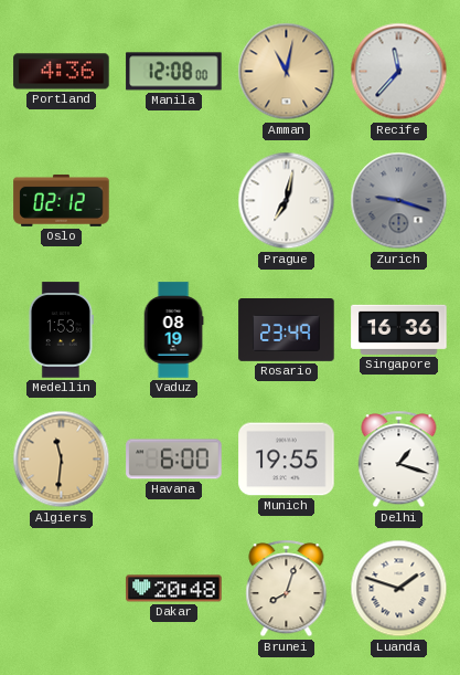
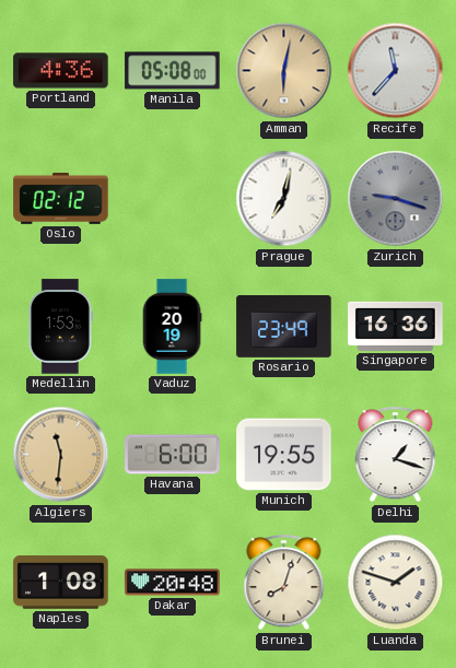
Manila: 12:08 -> 05:08 (173, 71)
Amman: 11:02 -> 6:02 (284, 71)
Vaduz: 08:19 -> 20:19 (172, 327)
Naples: none -> 1:08 (61, 583)
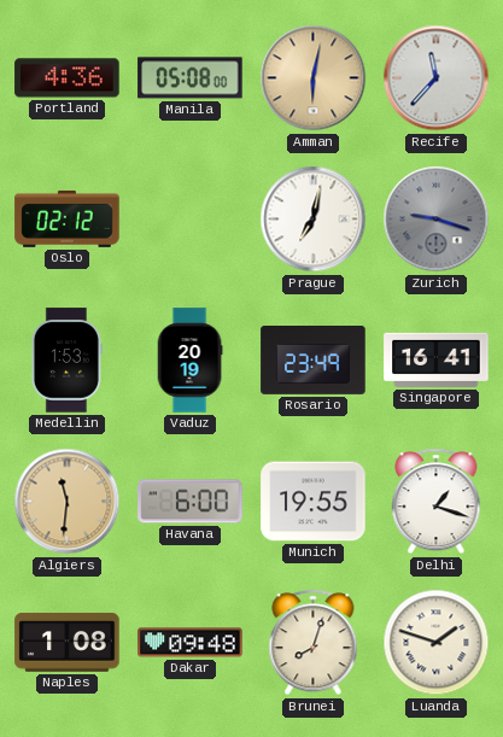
Singapore: 16:36 -> 16:41 (437, 359)
Dakar: 20:48 -> 09:48 (191, 643)
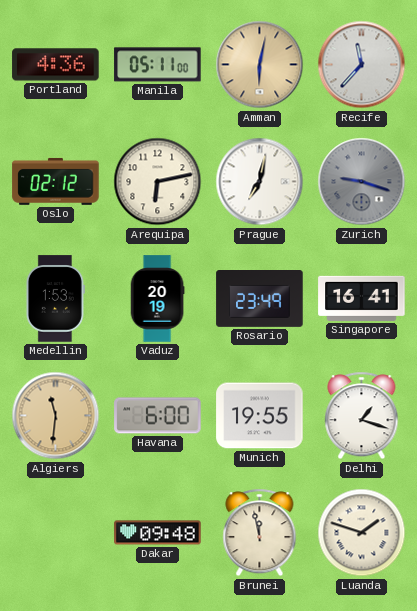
Manila: 05:08 -> 05:11 (158, 65)
Arequipa: none -> 6:13 (158, 182)
Naples: 1:08 -> none (68, 643)
Brunei: 8:03 -> 11:58 (260, 533)
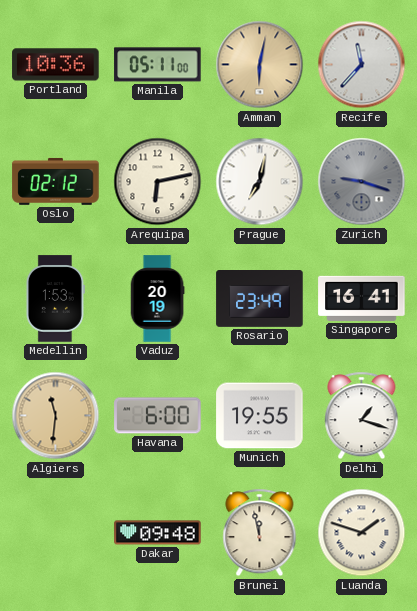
Portland: 4:36 -> 10:36 (56, 65)
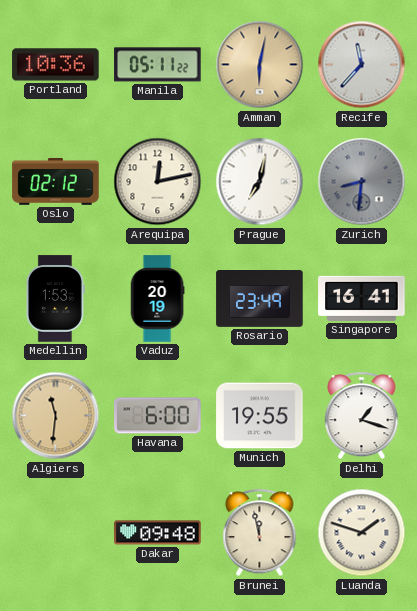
Manila: 05:11:00 -> 05:11:22 (158, 65)
Arequipa: 6:13 -> 12:13 (158, 182)
Zurich: 9:18 -> 8:31 (362, 182)
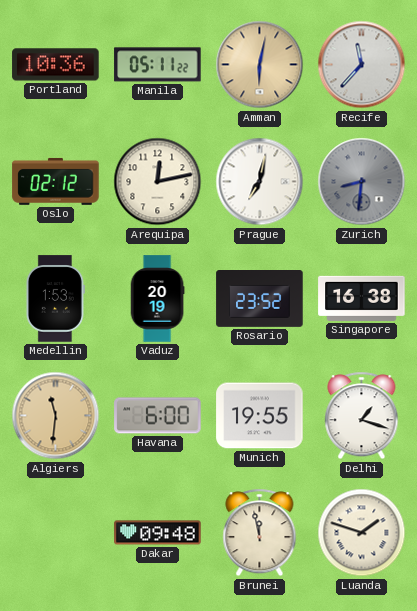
Rosario: 23:49 -> 23:52 (260, 299)
Singapore: 16:41 -> 16:38 (362, 298)
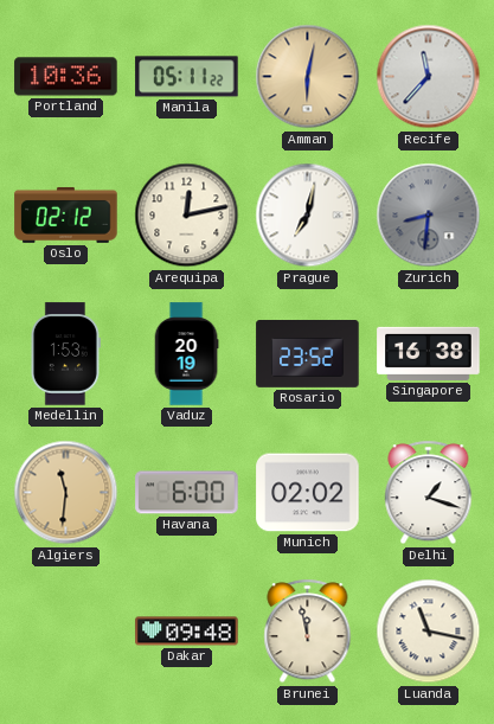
Munich: 19:55 -> 02:02 (308, 493)
Luanda: 1:48 -> 11:17 (429, 632)
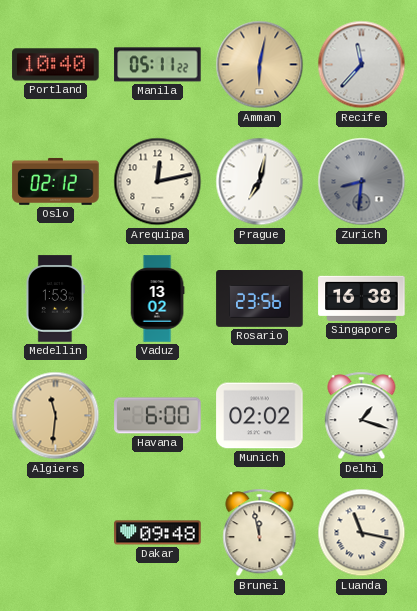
Portland: 10:36 -> 10:40 (56, 65)
Vaduz: 20:19 -> 13:02 (157, 299)
Rosario: 23:52 -> 23:56 (260, 299)
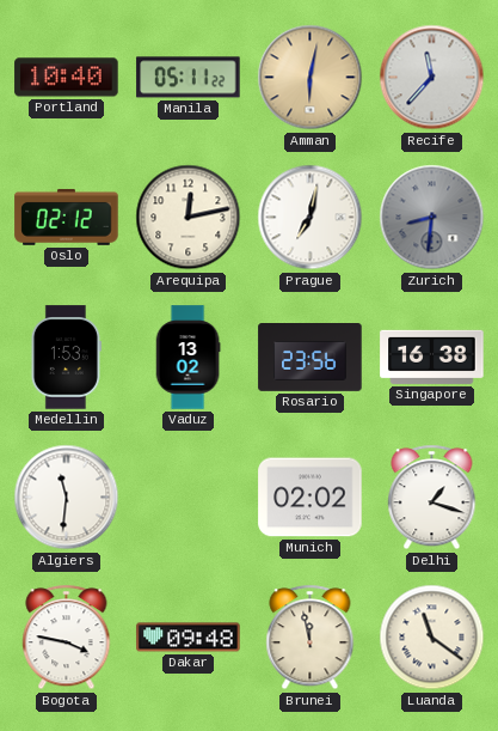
Algiers dial: champagne -> white (67, 498)
Havana: 6:00 -> none (158, 416)
Bogota: none -> 3:47 (67, 638)
Luanda: 11:17 -> 11:21 (432, 638)
